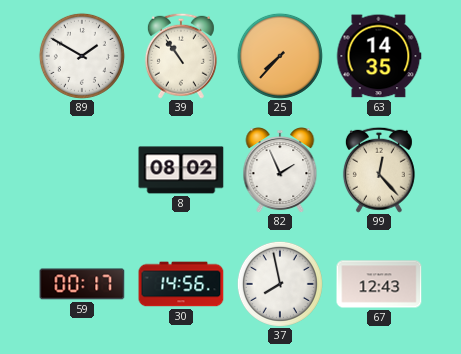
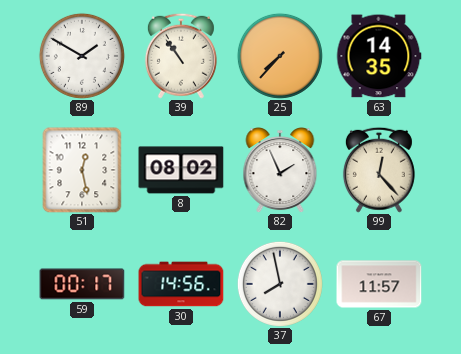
51: none -> 12:28 (82, 170)
67: 12:43 -> 11:57 (379, 284)
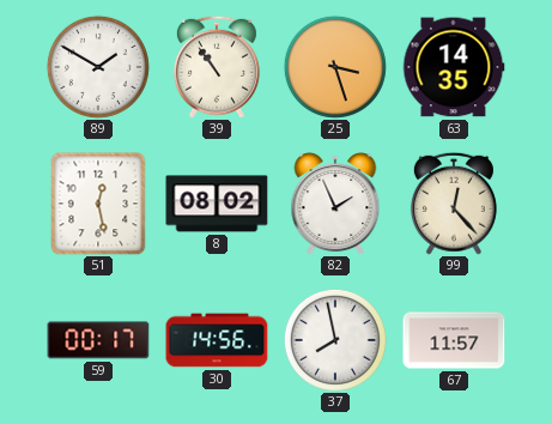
25: 7:37 -> 3:27 (335, 67)
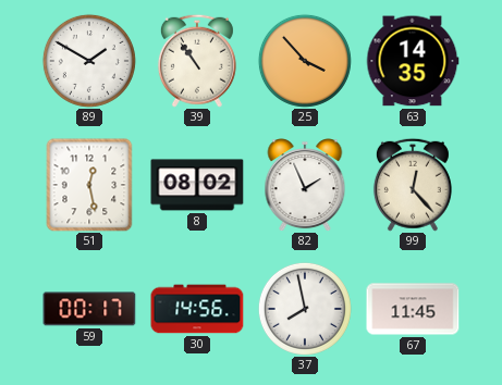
25: 3:27 -> 3:53 (305, 61)
67: 11:57 -> 11:45 (413, 309)
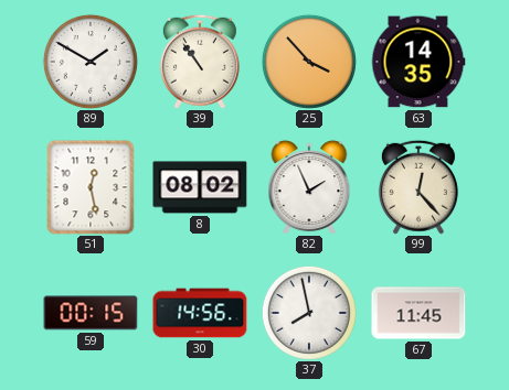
59: 00:17 -> 00:15 (91, 313)
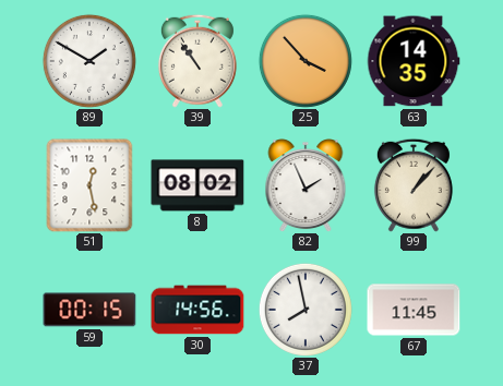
99: 12:23 -> 1:07 (414, 185)
